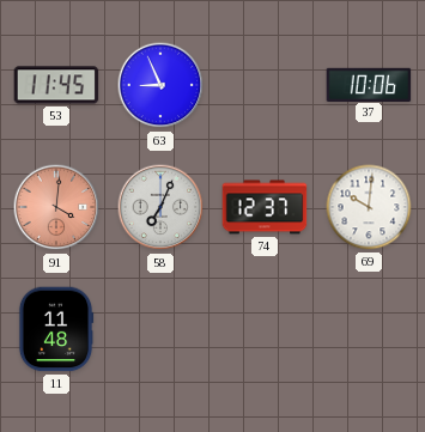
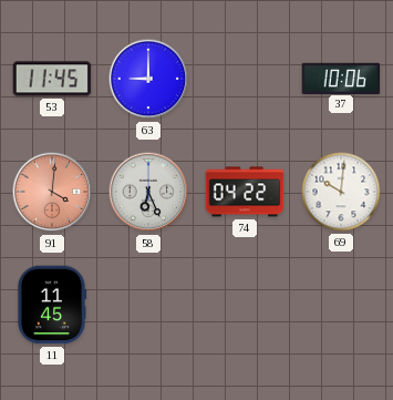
63: 8:56 -> 9:00 (148, 79)
58: 7:04 -> 6:26 (148, 192)
74: 12:37 -> 04:22 (245, 192)
11: 11:48 -> 11:45 (52, 305)
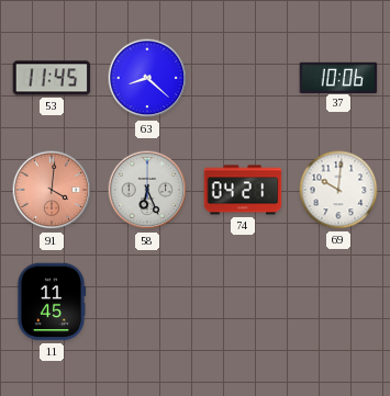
63: 9:00 -> 8:22 (147, 78)
74: 04:22 -> 04:21 (243, 190)
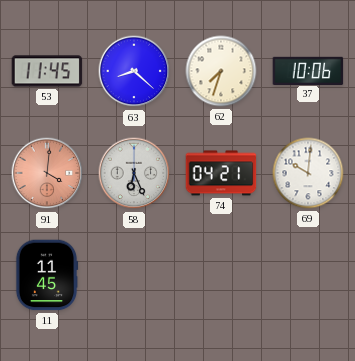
62: none -> 7:33 (221, 71)
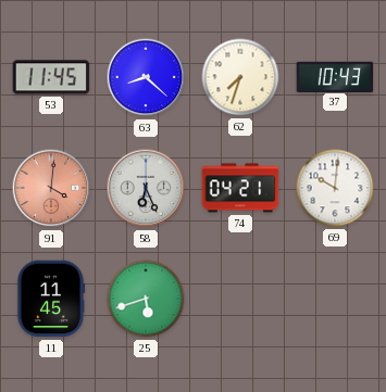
37: 10:06 -> 10:43 (335, 76)
25: none -> 5:42 (146, 299)
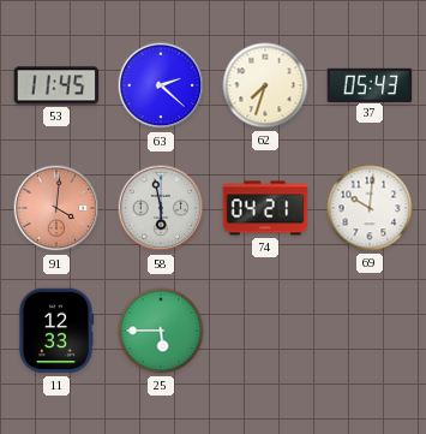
63: 8:22 -> 2:22 (161, 85)
37: 10:43 -> 05:43 (370, 84)
58: 6:26 -> 5:58 (161, 208)
11: 11:45 -> 12:33 (56, 331)
25: 5:42 -> 5:45 (161, 331)
